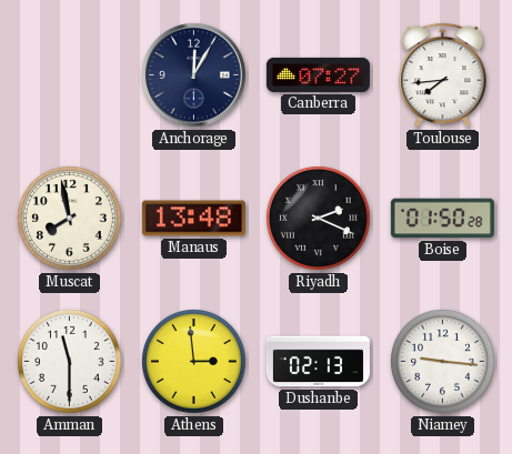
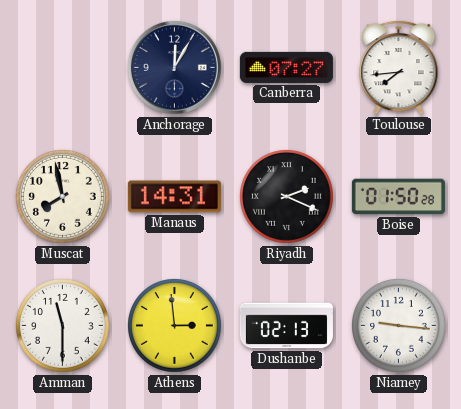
Manaus: 13:48 -> 14:31 (174, 197)
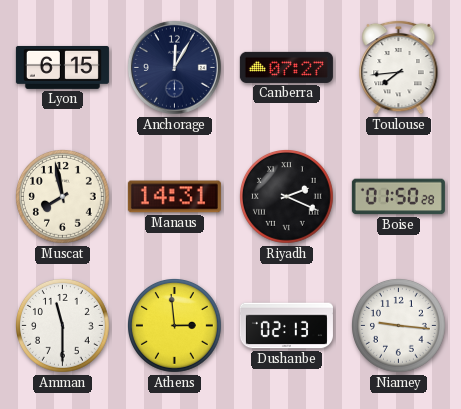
Lyon: none -> 6:15 (62, 67)
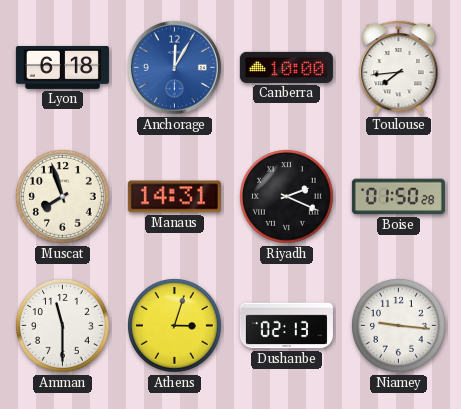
Lyon: 6:15 -> 6:18 (62, 67)
Anchorage dial: navy -> blue (174, 67)
Canberra: 07:27 -> 10:00 (286, 67)
Muscat: 7:58 -> 7:57 (63, 197)
Athens: 2:59 -> 3:03 (175, 326)
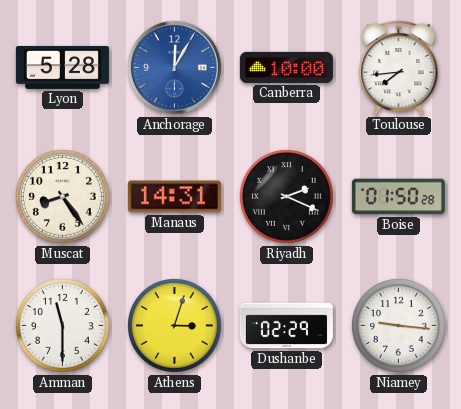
Lyon: 6:18 -> 5:28 (62, 67)
Muscat: 7:57 -> 8:24 (63, 197)
Dushanbe: 02:13 -> 02:29 (286, 326)
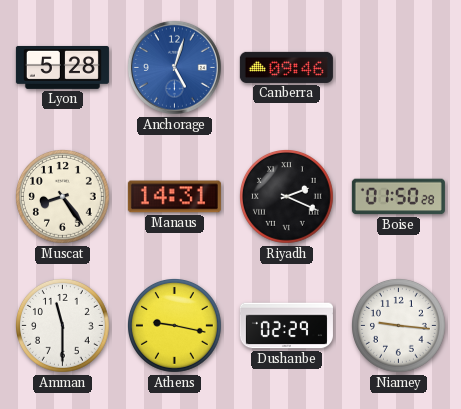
Anchorage: 12:05 -> 5:03 (174, 67)
Canberra: 10:00 -> 09:46 (286, 67)
Toulouse: 7:44 -> none (399, 67)
Athens: 3:03 -> 9:17 (175, 326)
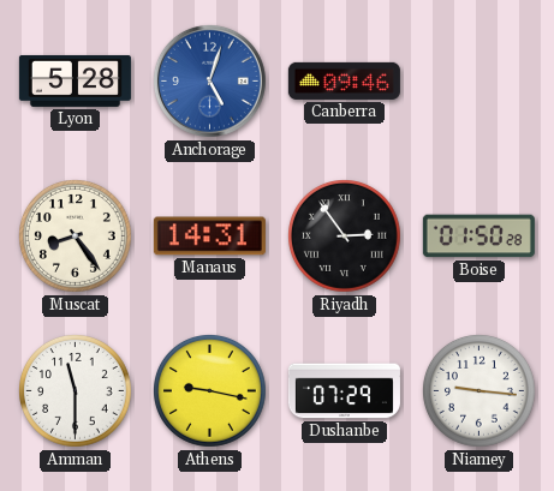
Riyadh: 2:19 -> 2:54 (345, 236)
Dushanbe: 02:29 -> 07:29 (344, 391)
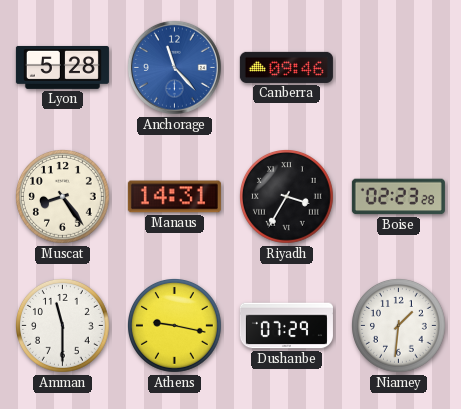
Anchorage: 5:03 -> 11:23 (174, 67)
Riyadh: 2:54 -> 3:35 (287, 197)
Boise: 01:50 -> 02:23 (398, 197)
Niamey: 9:16 -> 1:31 (399, 326)
